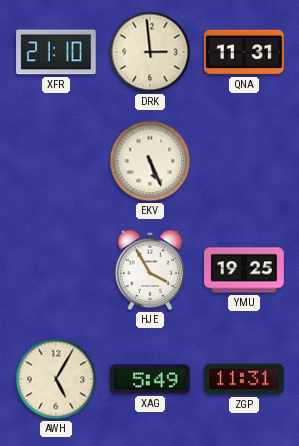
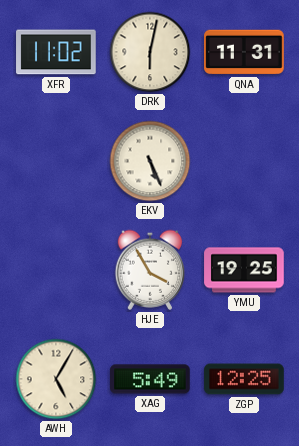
XFR: 21:10 -> 11:02 (56, 52)
DRK: 2:59 -> 6:02 (150, 52)
ZGP: 11:31 -> 12:25 (244, 379)
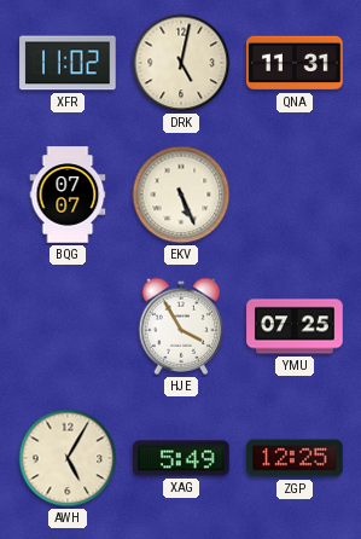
DRK: 6:02 -> 5:02 (181, 63)
BQG: none -> 07:07 (68, 195)
YMU: 19:25 -> 07:25 (295, 326)
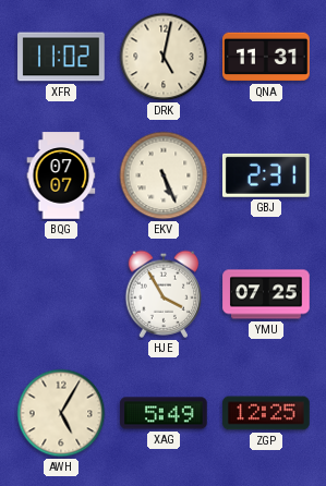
GBJ: none -> 2:31 (267, 175)
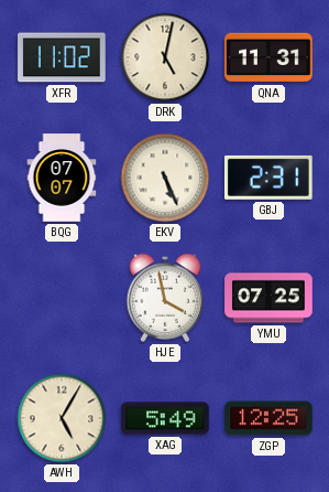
HJE: 3:55 -> 3:58 (165, 298)
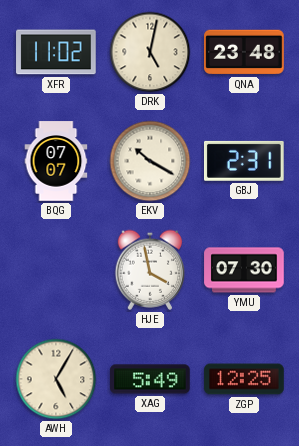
QNA: 11:31 -> 23:48 (244, 52)
EKV: 5:26 -> 10:20 (150, 161)
YMU: 07:25 -> 07:30 (244, 270)
